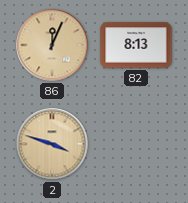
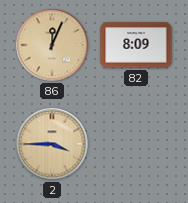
82: 8:13 -> 8:09 (136, 45)
2: 3:48 -> 3:45 (52, 144)
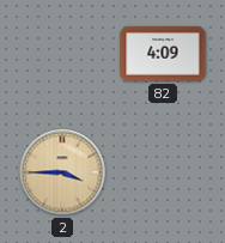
86: 12:04 -> none (52, 45)
82: 8:09 -> 4:09 (163, 54)
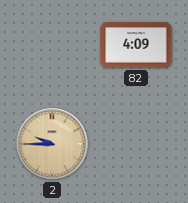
2: 3:45 -> 9:45 (52, 144)
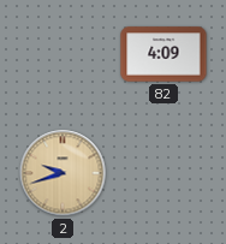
2: 9:45 -> 9:42 (63, 173)
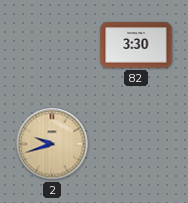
82: 4:09 -> 3:30 (136, 45)
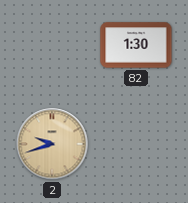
82: 3:30 -> 1:30 (136, 45)
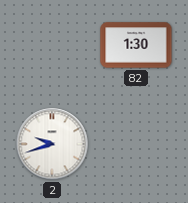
2 dial: champagne -> white (52, 144)
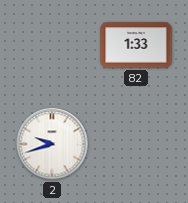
82: 1:30 -> 1:33 (136, 45)
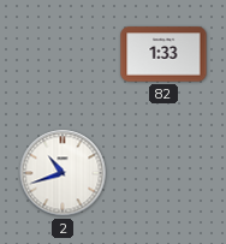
2: 9:42 -> 10:42 (63, 173)
